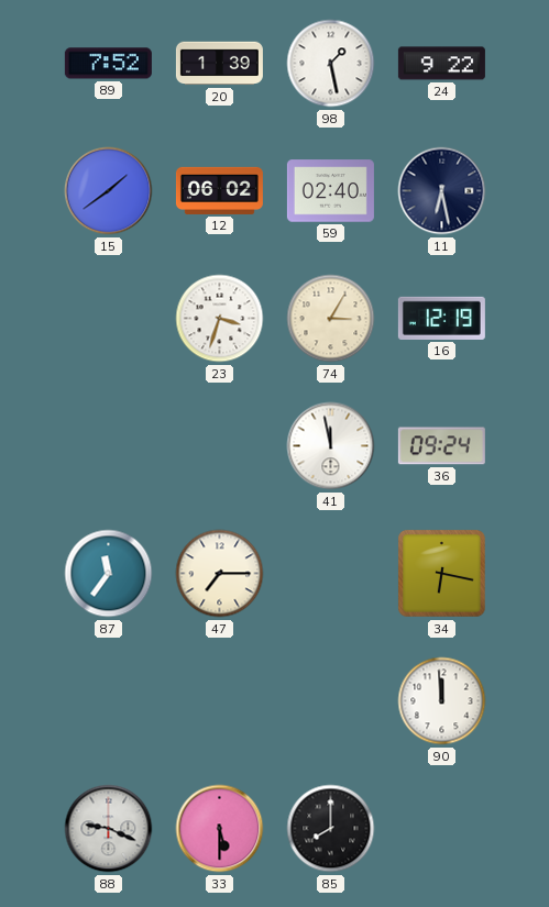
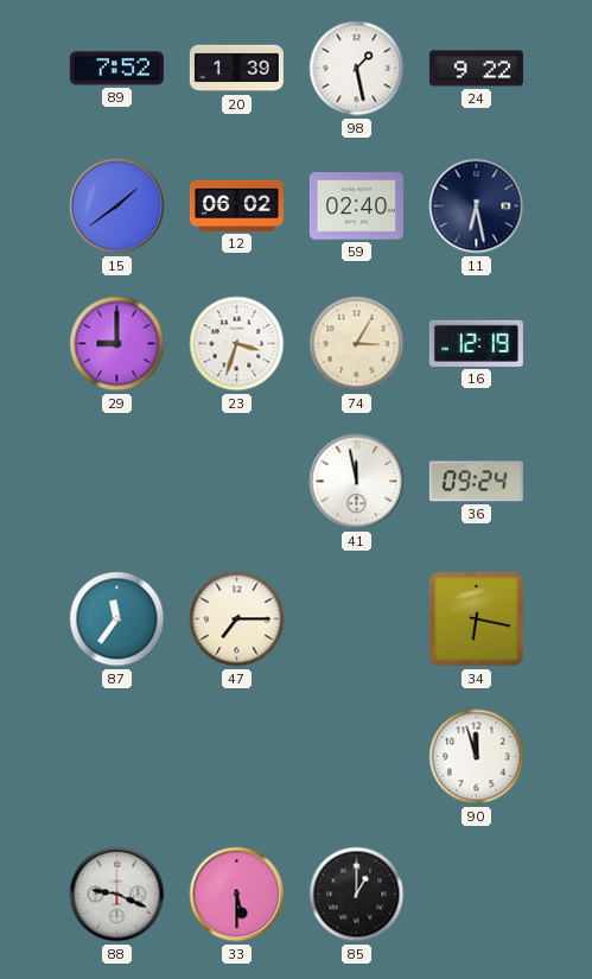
29: none -> 9:00 (117, 344)
90: 11:59 -> 11:57 (477, 757)
85: 8:00 -> 1:00 (357, 895)
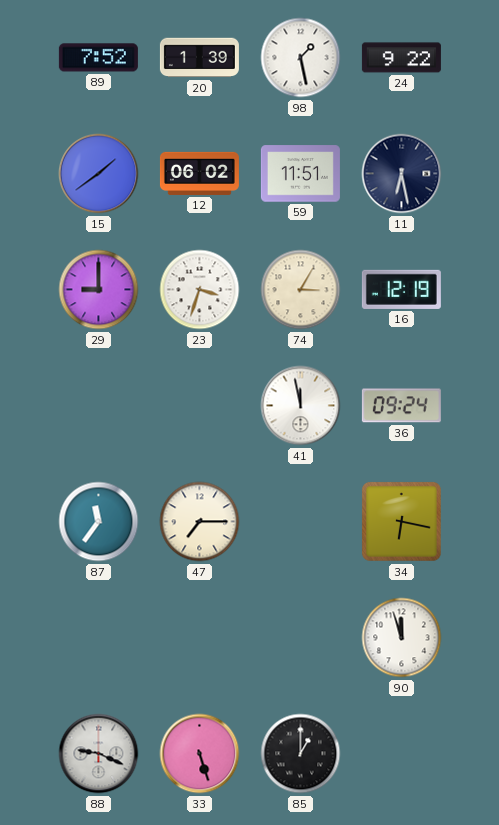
59: 02:40 -> 11:51 (300, 174)
33: 5:30 -> 5:27 (200, 754)
